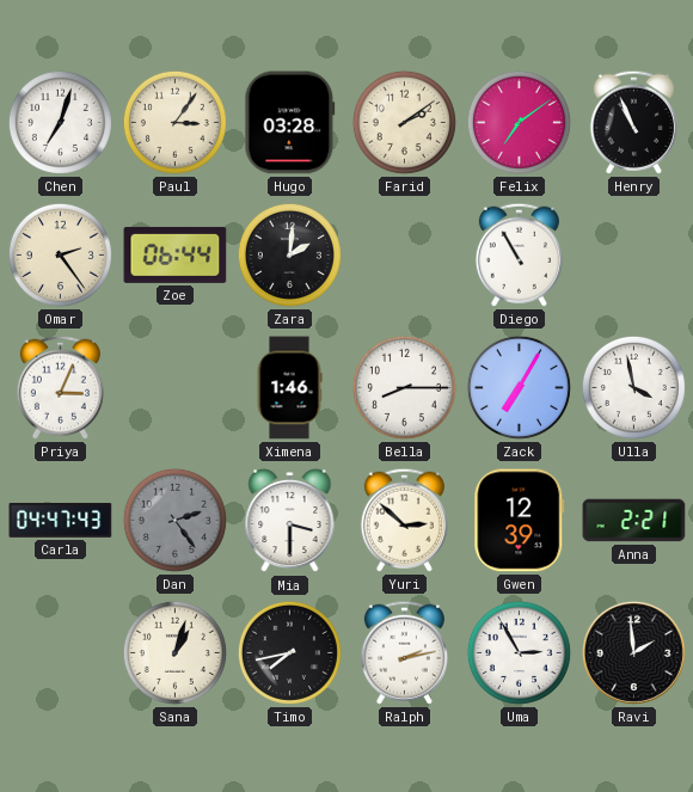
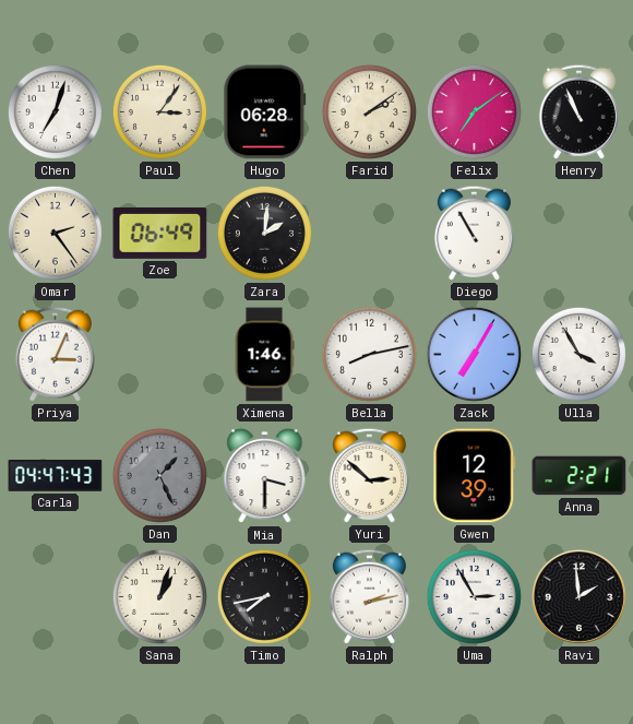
Hugo: 03:28 -> 06:28 (265, 112)
Zoe: 06:44 -> 06:49 (160, 233)
Bella: 8:15 -> 8:13 (369, 354)
Ulla: 3:58 -> 3:55 (578, 354)
Dan: 2:24 -> 1:26 (159, 475)
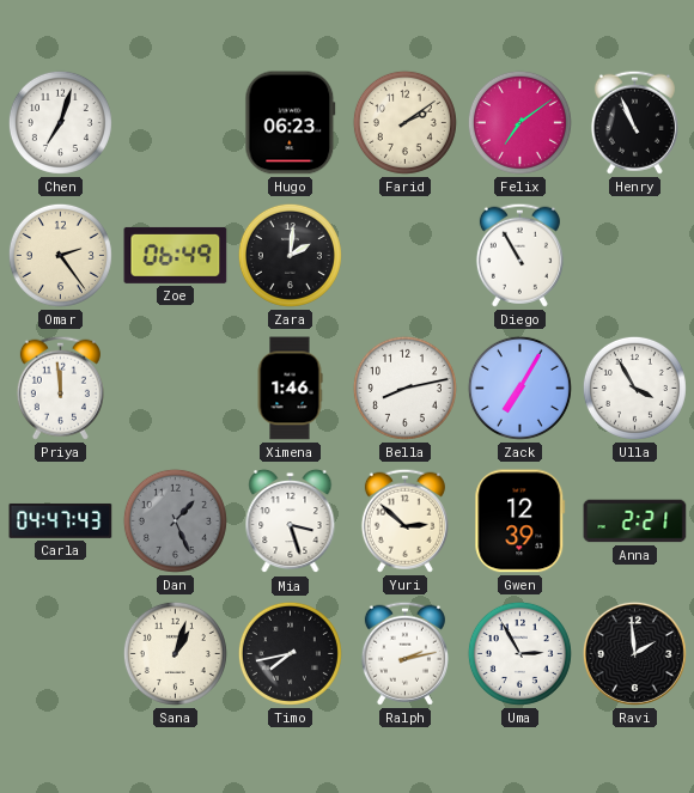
Paul: 3:06 -> none (159, 111)
Hugo: 06:28 -> 06:23 (291, 123)
Priya: 3:04 -> 11:59 (60, 388)
Mia: 3:30 -> 3:27 (291, 521)
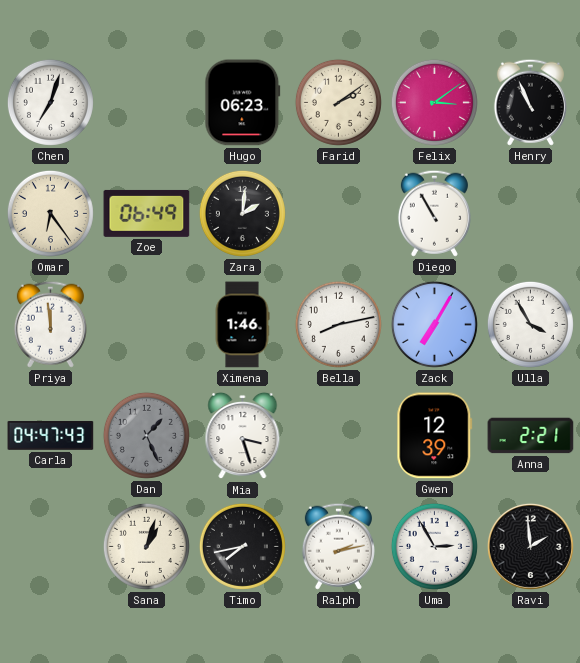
Felix: 7:09 -> 3:09 (434, 102)
Omar: 2:24 -> 6:24 (50, 213)
Yuri: 2:52 -> none (404, 520)
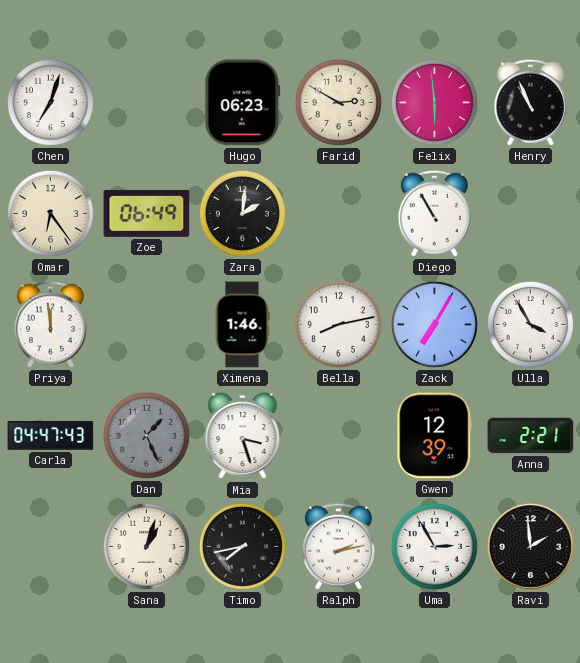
Farid: 2:09 -> 2:50 (338, 102)
Felix: 3:09 -> 5:59 (434, 102)
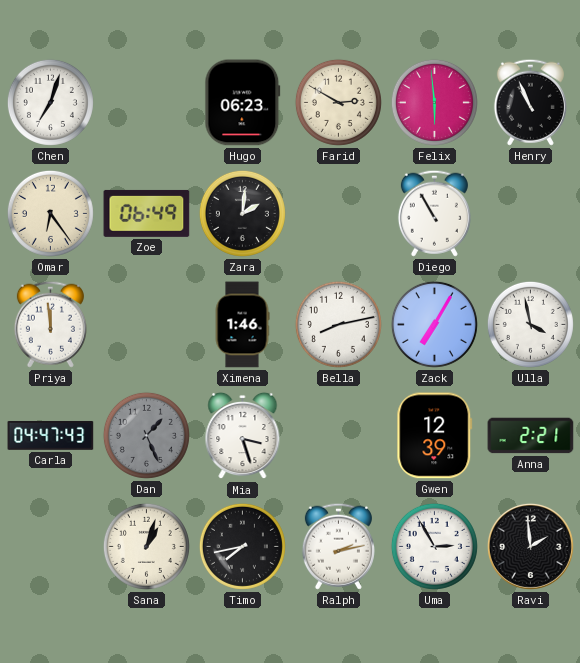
Ulla: 3:55 -> 3:58 (530, 324)
